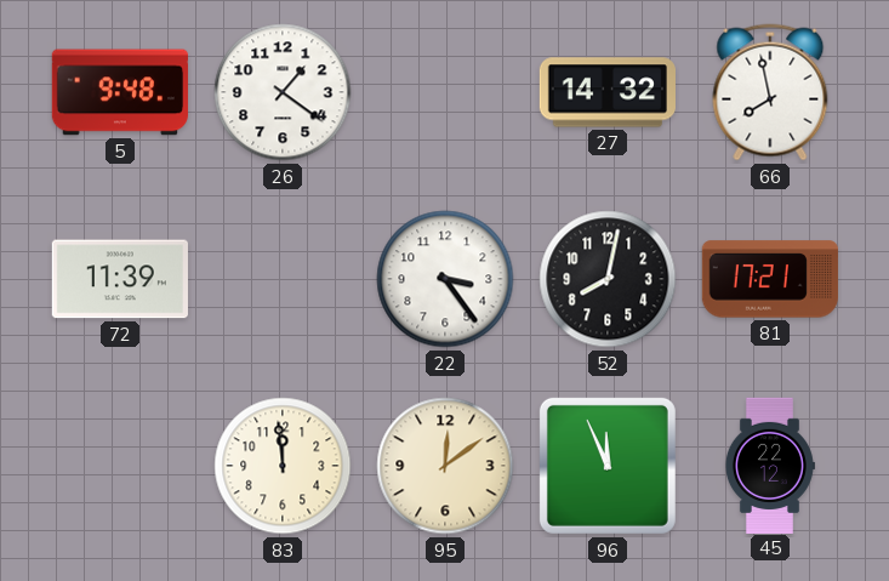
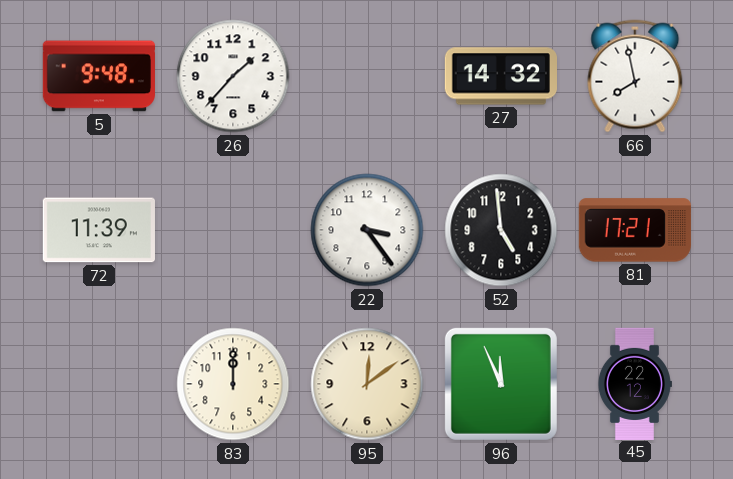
26: 1:21 -> 1:37 (233, 76)
52: 8:02 -> 4:59 (501, 230)
83: 11:59 -> 12:00 (233, 384)
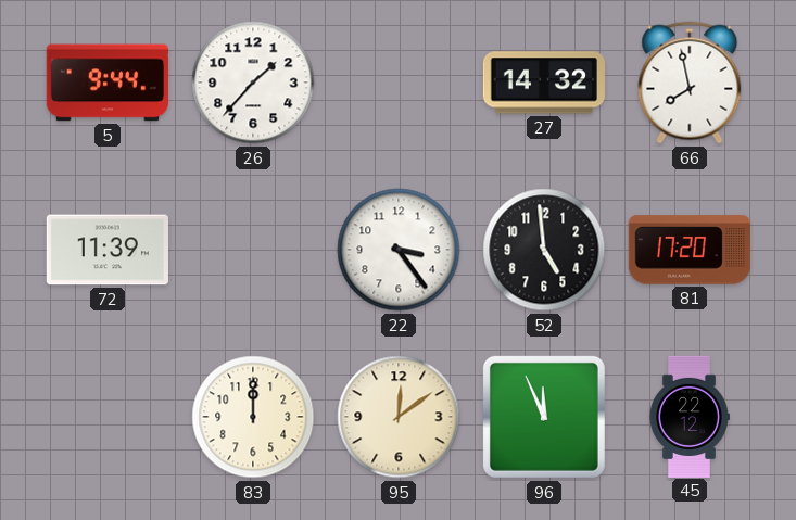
5: 9:48 -> 9:44 (108, 83)
81: 17:21 -> 17:20 (690, 250)
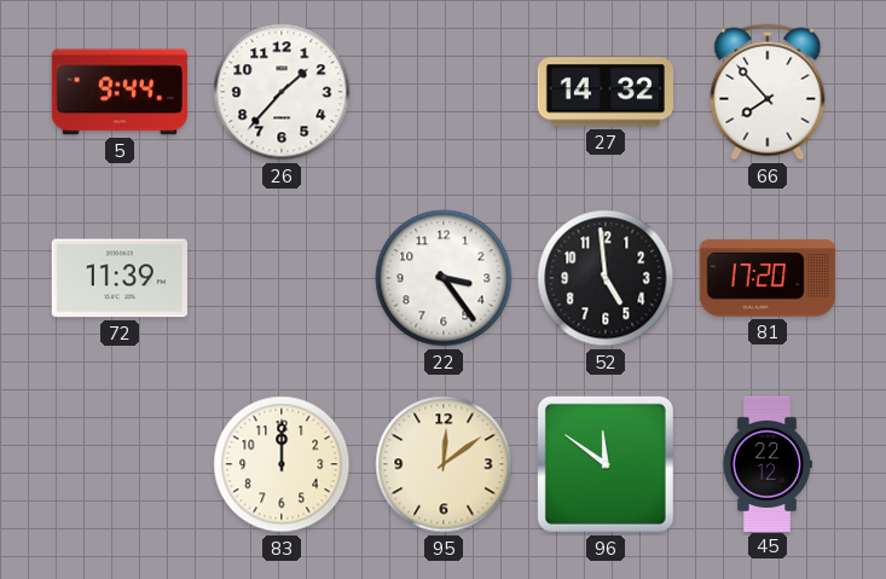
66: 7:58 -> 7:53 (768, 92)
96: 11:56 -> 11:51 (606, 464)
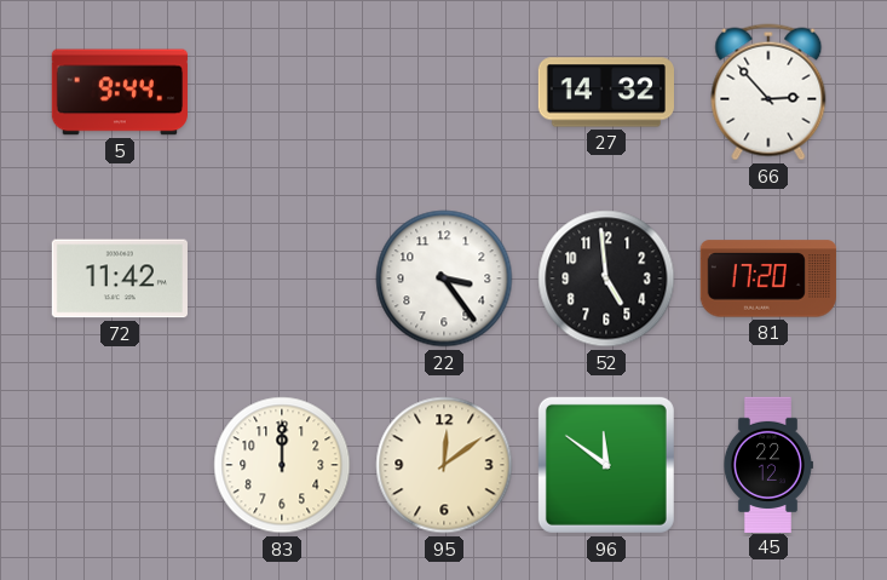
26: 1:37 -> none (282, 92)
66: 7:53 -> 2:53 (768, 92)
72: 11:39 -> 11:42 (120, 278)
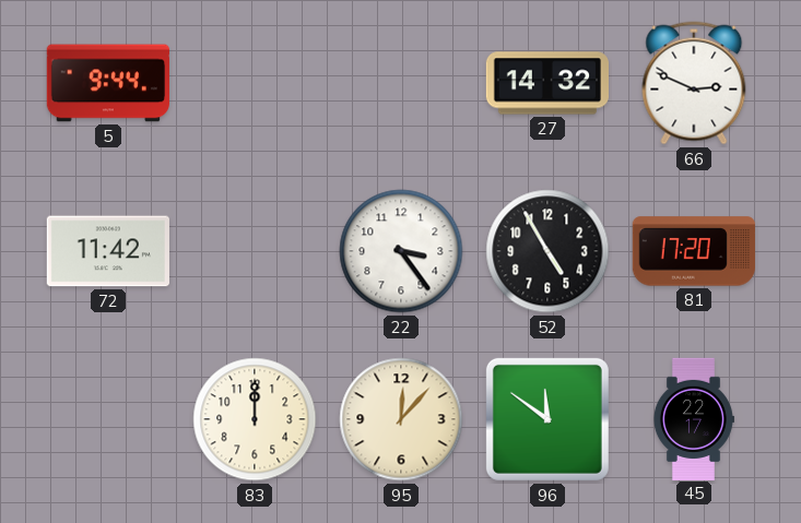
66: 2:53 -> 2:49 (694, 83)
52: 4:59 -> 4:55 (547, 251)
95: 12:09 -> 12:07 (401, 419)
45: 22:12 -> 22:17 (693, 418)
